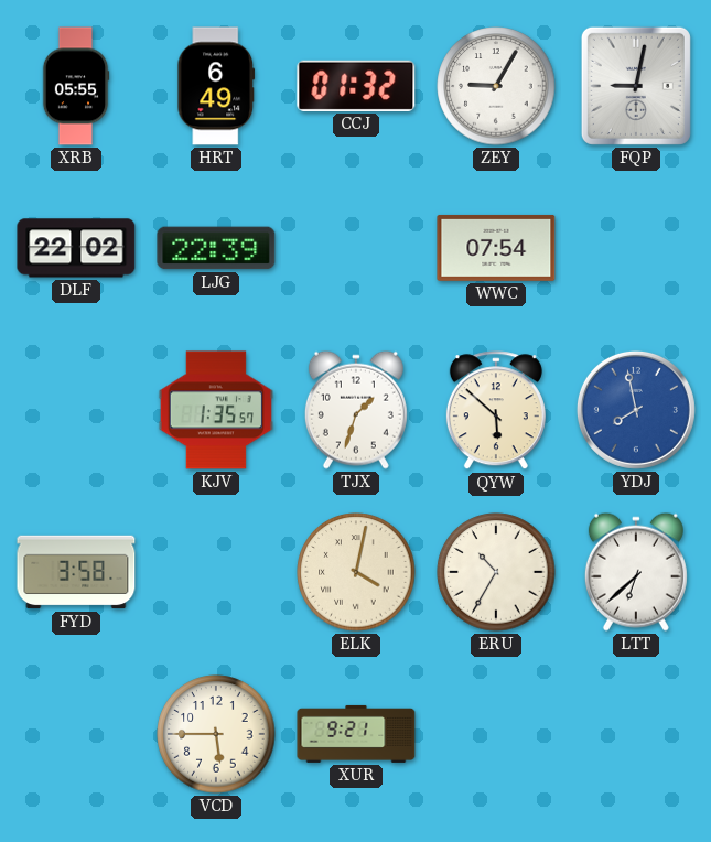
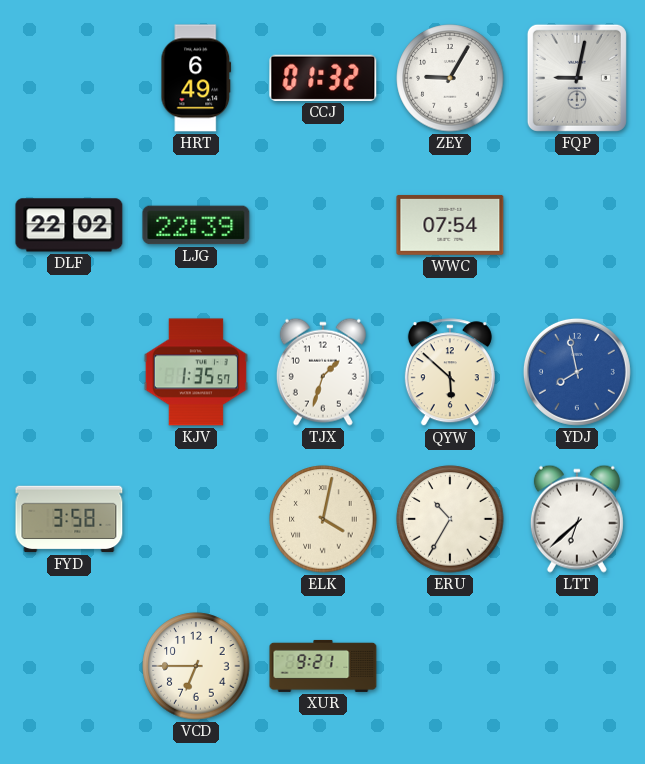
XRB: 05:55 -> none (76, 86)
VCD: 5:45 -> 6:45 (196, 666)
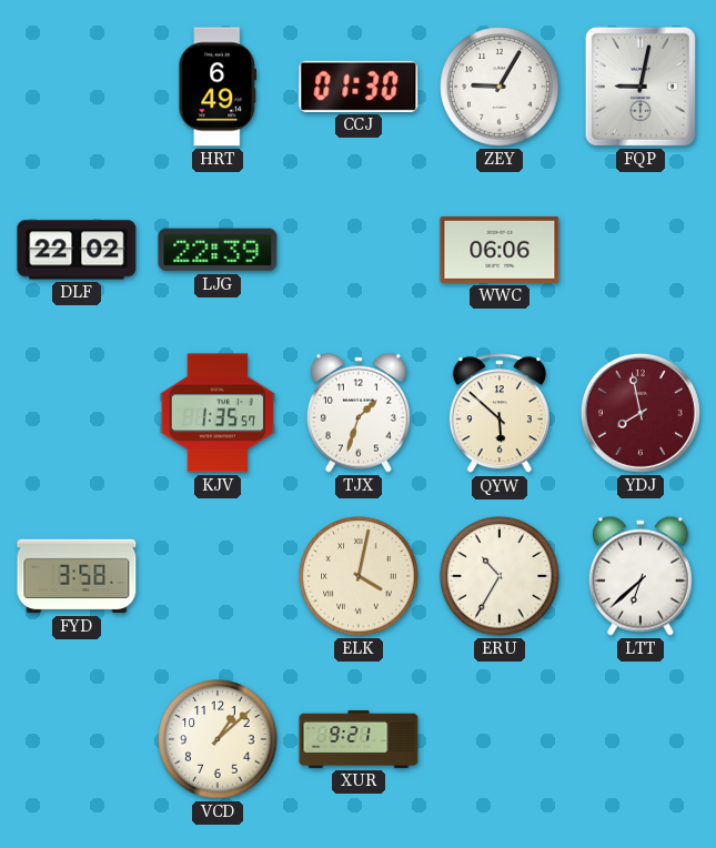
CCJ: 01:32 -> 01:30 (359, 87)
WWC: 07:54 -> 06:06 (500, 250)
YDJ dial: blue -> burgundy (641, 413)
VCD: 6:45 -> 1:08 (218, 739)
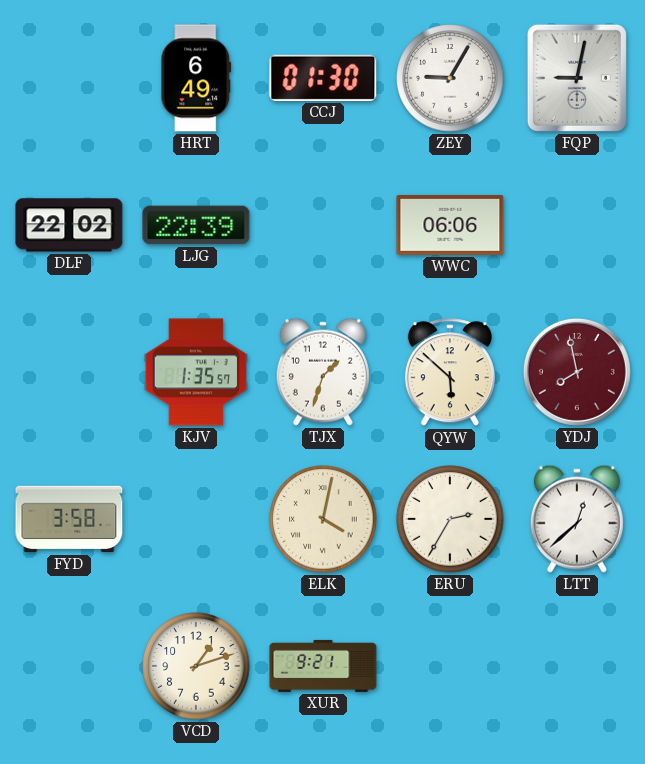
ERU: 10:35 -> 2:35 (450, 519)
LTT: 6:38 -> 12:38 (577, 519)
VCD: 1:08 -> 1:12 (196, 666)
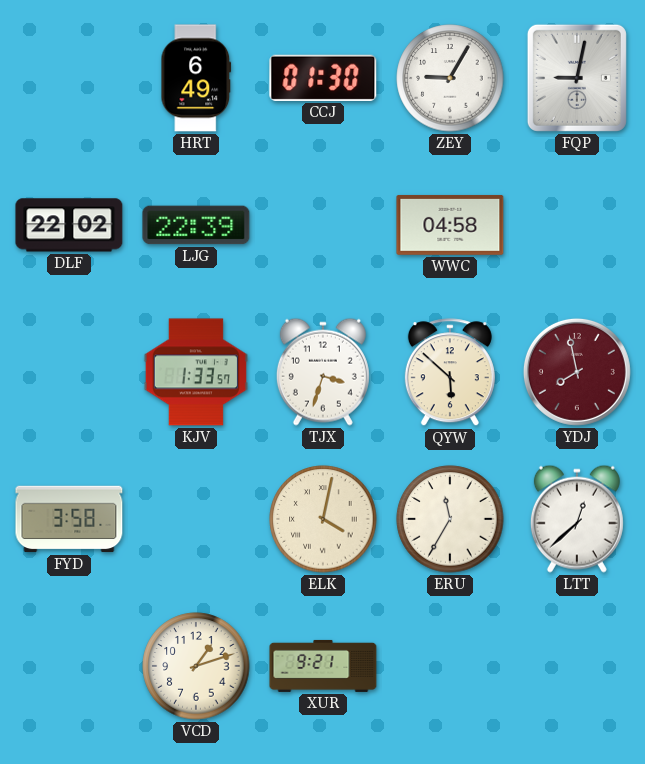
WWC: 06:06 -> 04:58 (450, 225)
KJV: 1:35 -> 1:33 (196, 372)
TJX: 1:33 -> 3:33 (323, 372)
ERU: 2:35 -> 11:35 (450, 519)
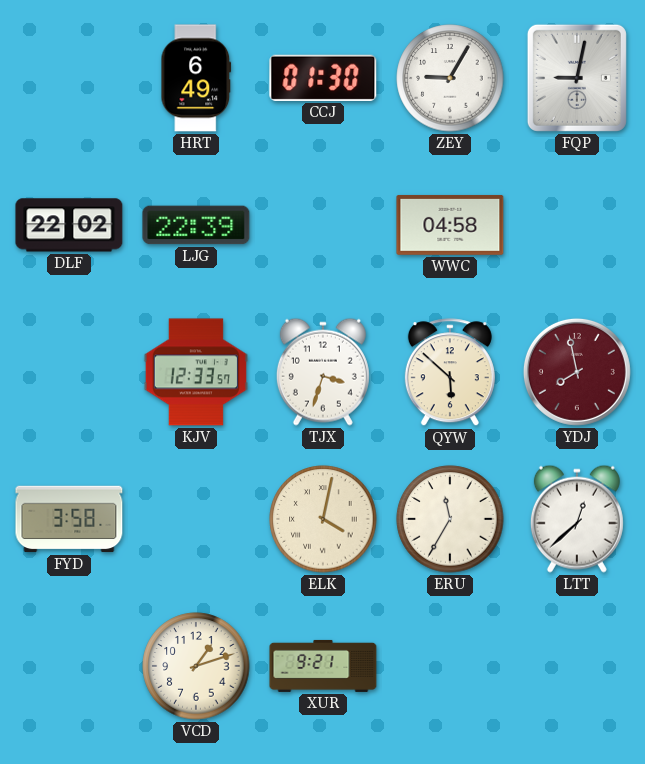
KJV: 1:33 -> 12:33 (196, 372)
